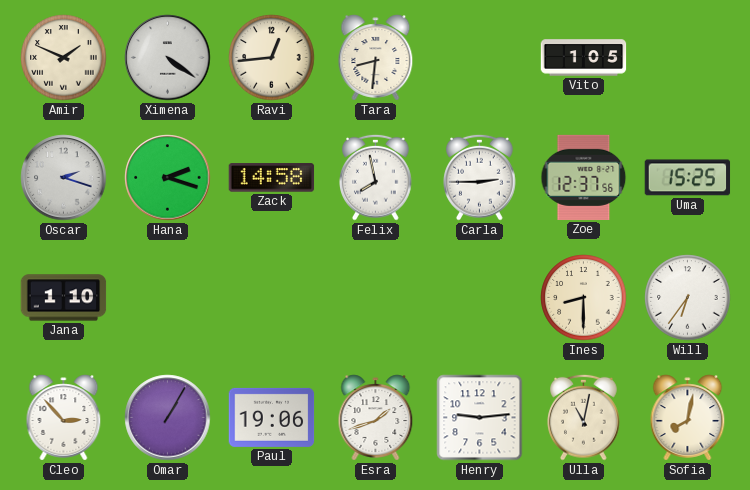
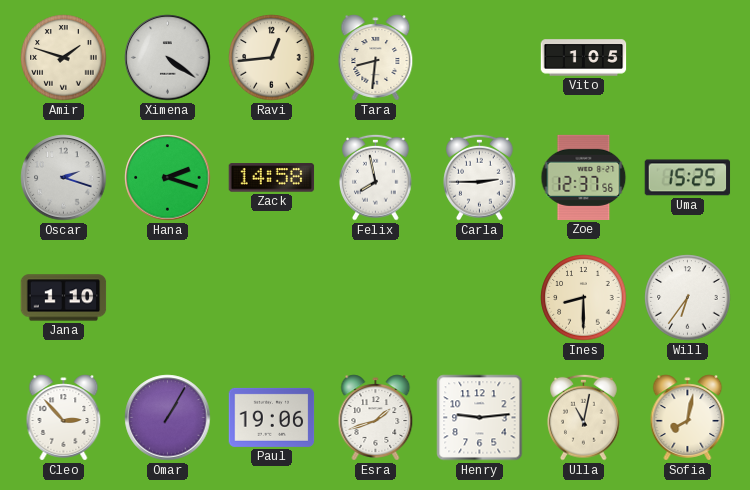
Amir: 1:49 -> 1:48 (64, 58)
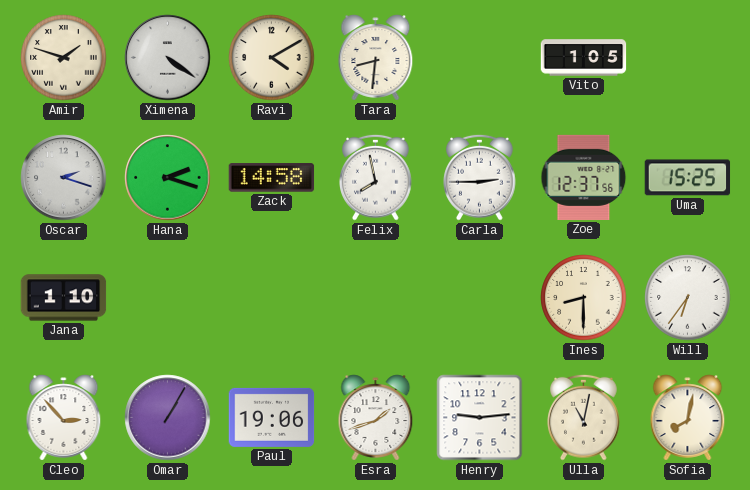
Ravi: 12:44 -> 4:10 (272, 58)
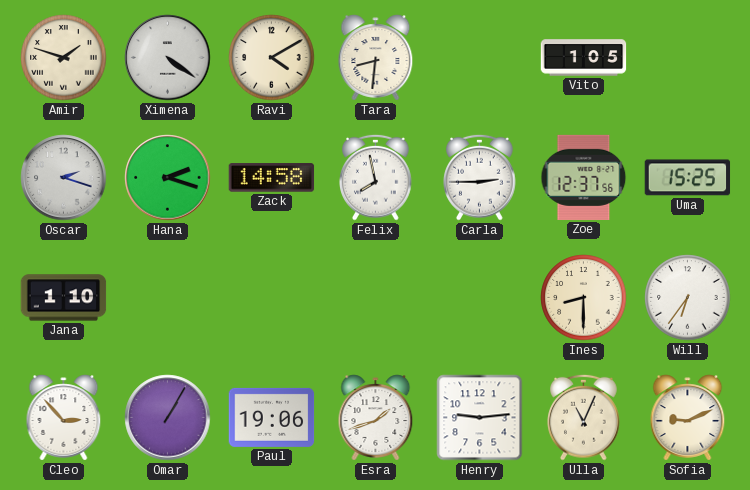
Ulla: 11:02 -> 11:04 (584, 417)
Sofia: 8:02 -> 9:11 (688, 418)
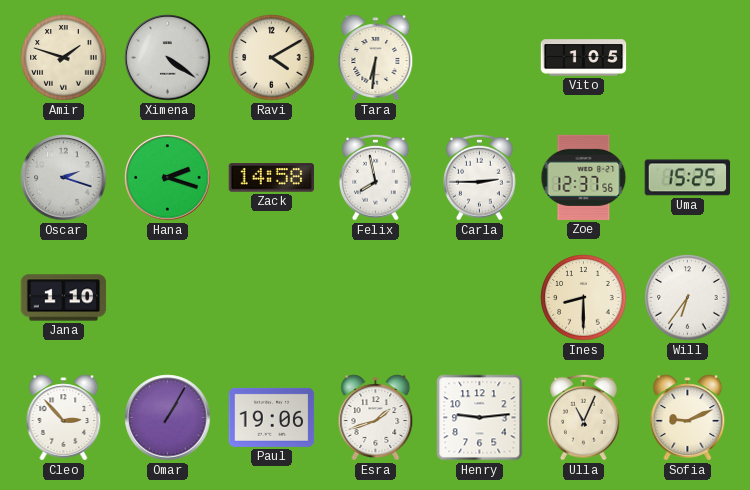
Tara: 8:31 -> 6:31 (376, 58)
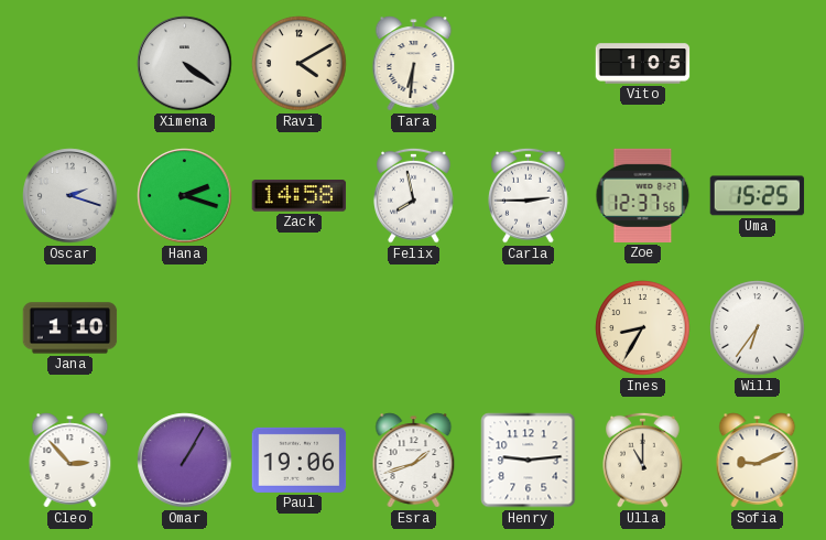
Amir: 1:48 -> none (64, 58)
Ines: 8:30 -> 8:35 (643, 328)
Ulla: 11:04 -> 11:00 (643, 460)
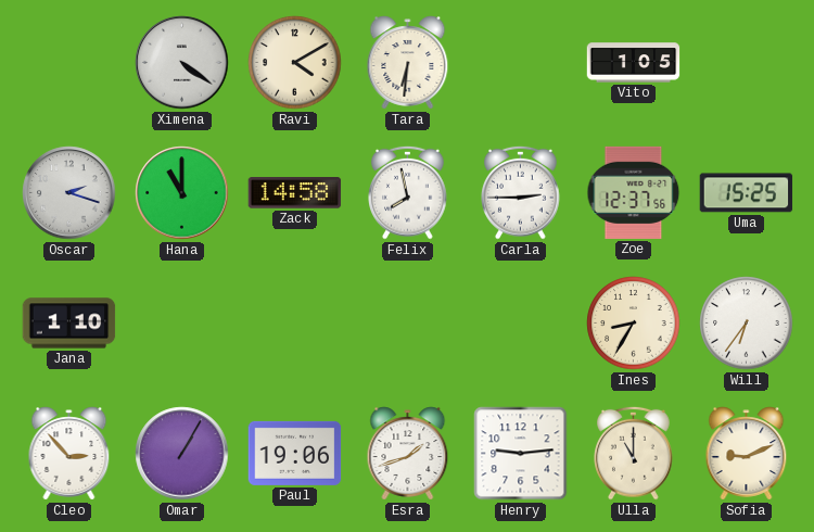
Hana: 2:18 -> 11:00 (182, 193)
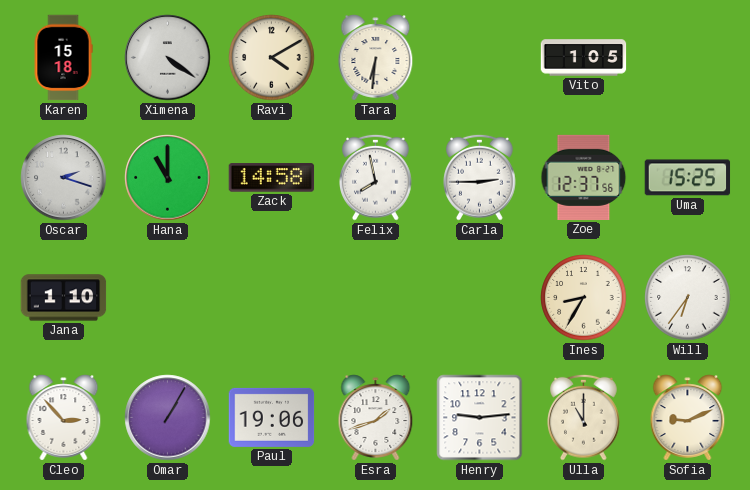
Karen: none -> 15:18 (63, 58)
